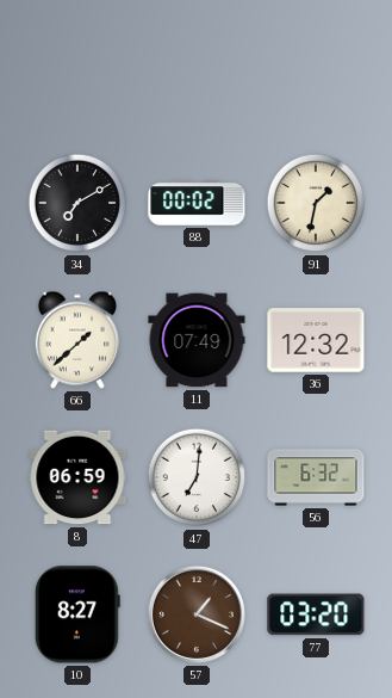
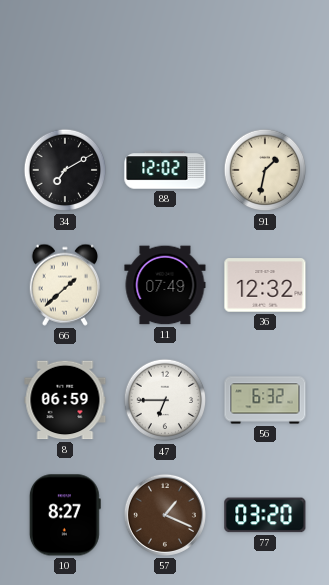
88: 00:02 -> 12:02 (165, 170)
47: 7:01 -> 6:45 (165, 400)
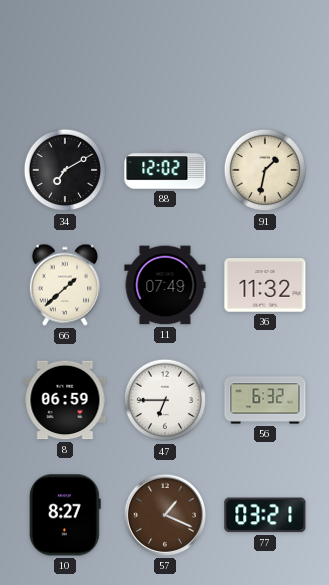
36: 12:32 -> 11:32 (265, 285)
77: 03:20 -> 03:21 (265, 515)
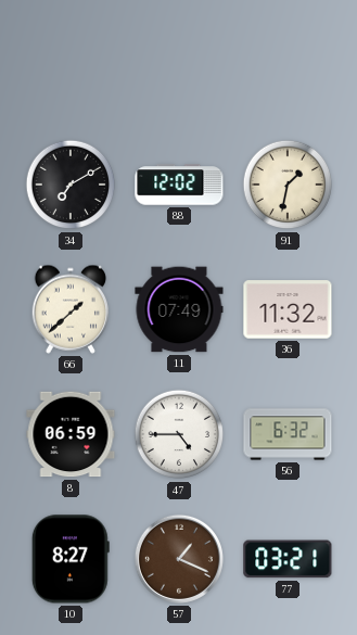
47: 6:45 -> 4:45 (179, 434)
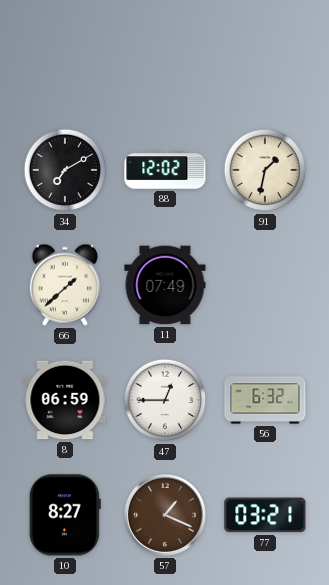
36: 11:32 -> none (288, 309)
47: 4:45 -> 12:45 (165, 400)
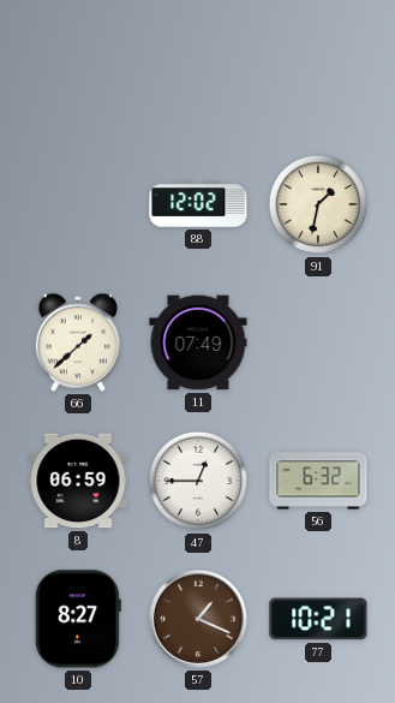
34: 7:10 -> none (65, 170)
77: 03:21 -> 10:21 (318, 619)
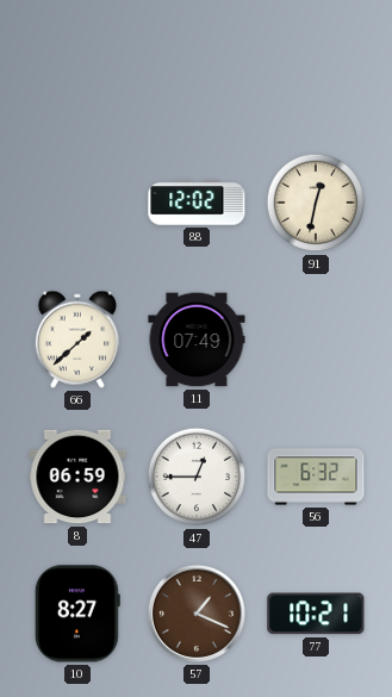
91: 1:32 -> 12:32 (316, 203)
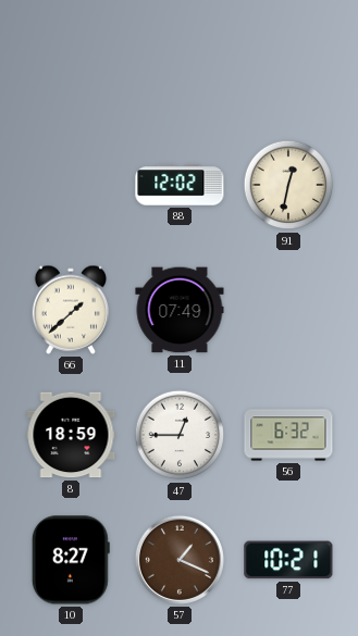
8: 06:59 -> 18:59 (71, 435)
